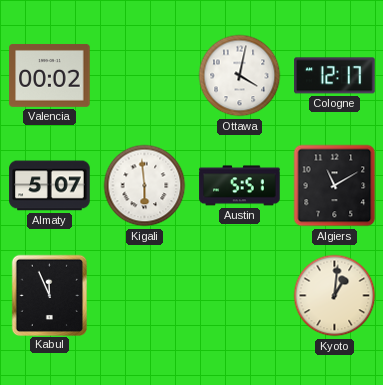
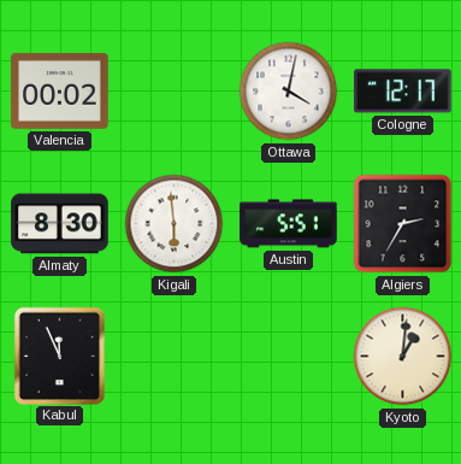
Almaty: 5:07 -> 8:30 (60, 224)
Algiers: 11:10 -> 2:35 (403, 224)
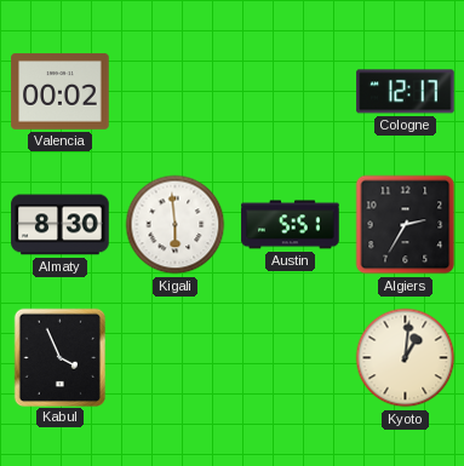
Ottawa: 4:02 -> none (289, 92)
Kabul: 11:56 -> 3:56 (59, 357)
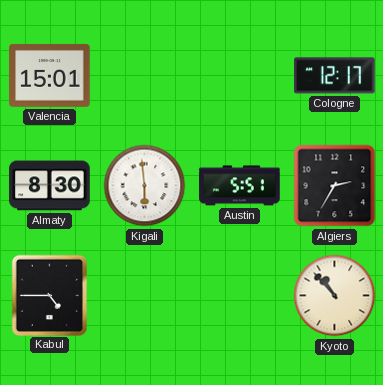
Valencia: 00:02 -> 15:01 (50, 75)
Kabul: 3:56 -> 4:45 (49, 295)
Kyoto: 1:01 -> 10:53 (335, 296)
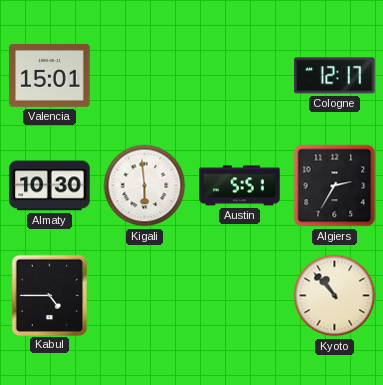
Almaty: 8:30 -> 10:30 (50, 186)
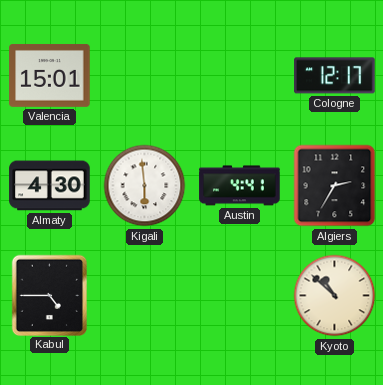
Almaty: 10:30 -> 4:30 (50, 186)
Austin: 5:51 -> 4:41 (240, 186)
Kyoto: 10:53 -> 10:52 (335, 296)
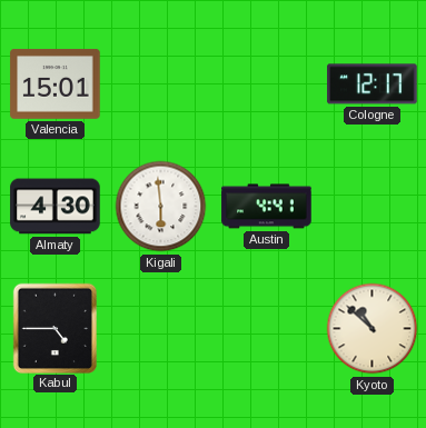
Algiers: 2:35 -> none (335, 186)
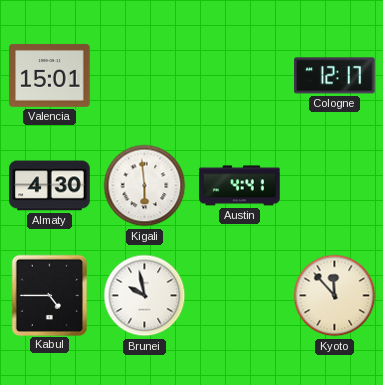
Brunei: none -> 9:58 (145, 296)
Kyoto: 10:52 -> 11:53 (335, 296)
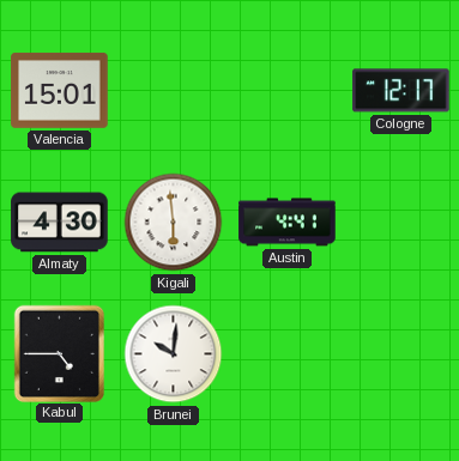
Brunei: 9:58 -> 10:01 (174, 354)
Kyoto: 11:53 -> none (335, 296)
